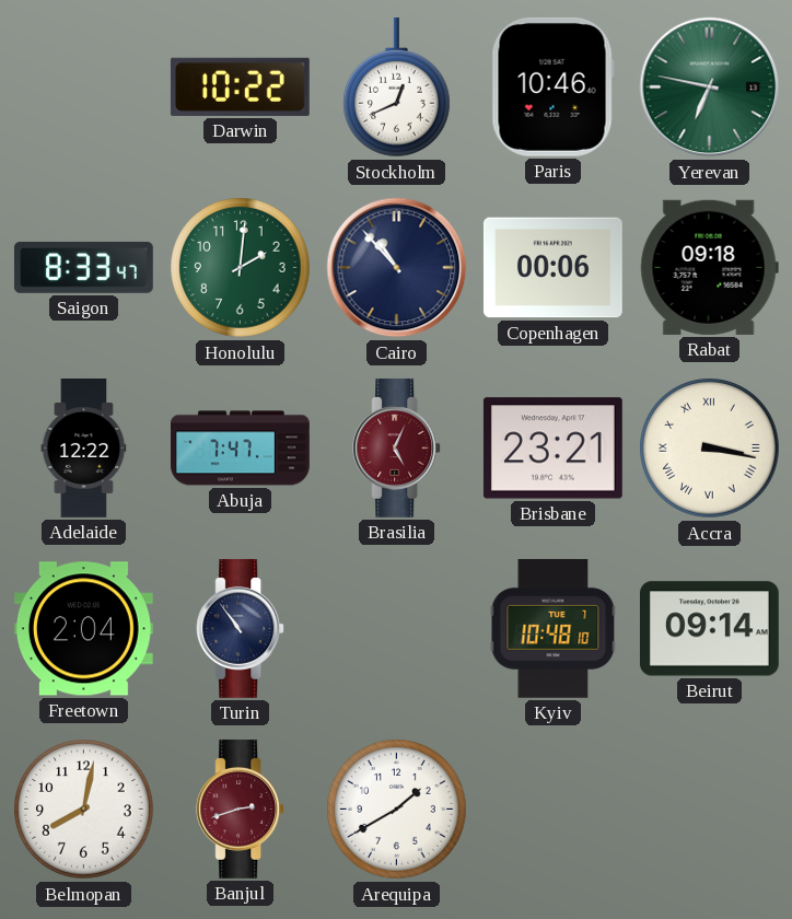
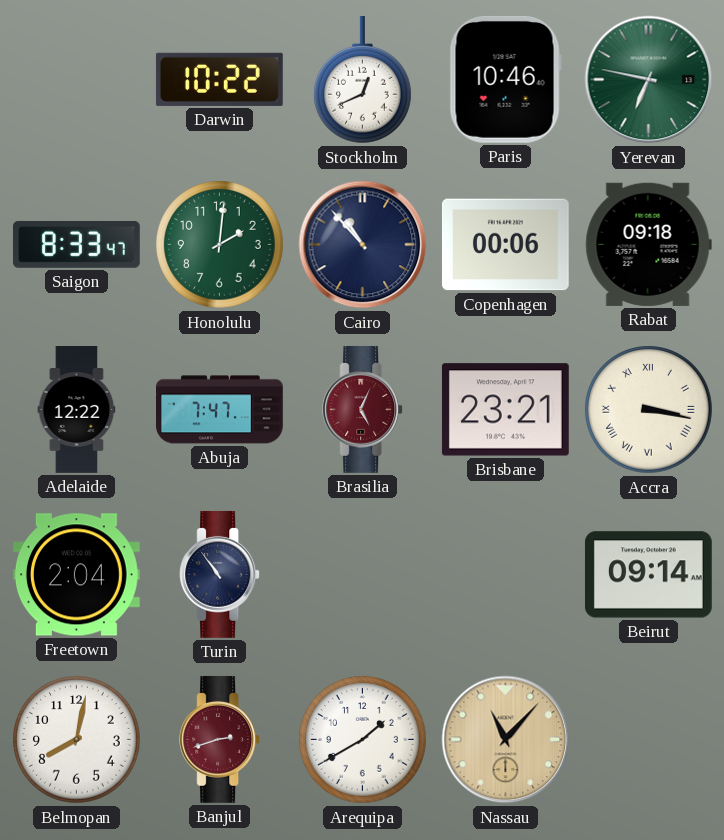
Kyiv: 10:48 -> none (554, 628)
Nassau: none -> 11:07 (506, 740)
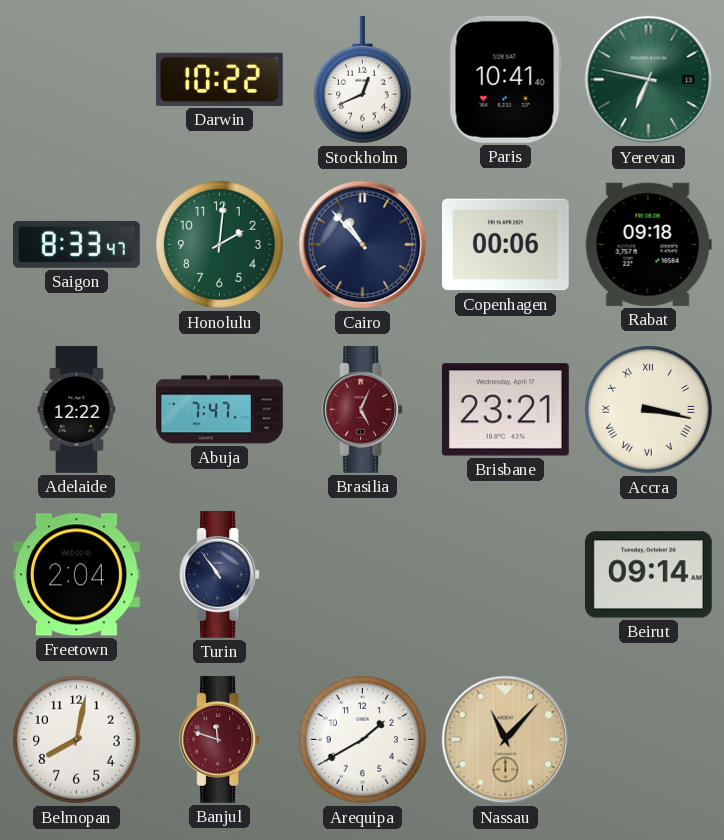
Paris: 10:46 -> 10:41 (505, 79)
Banjul: 2:42 -> 11:48 (220, 739)
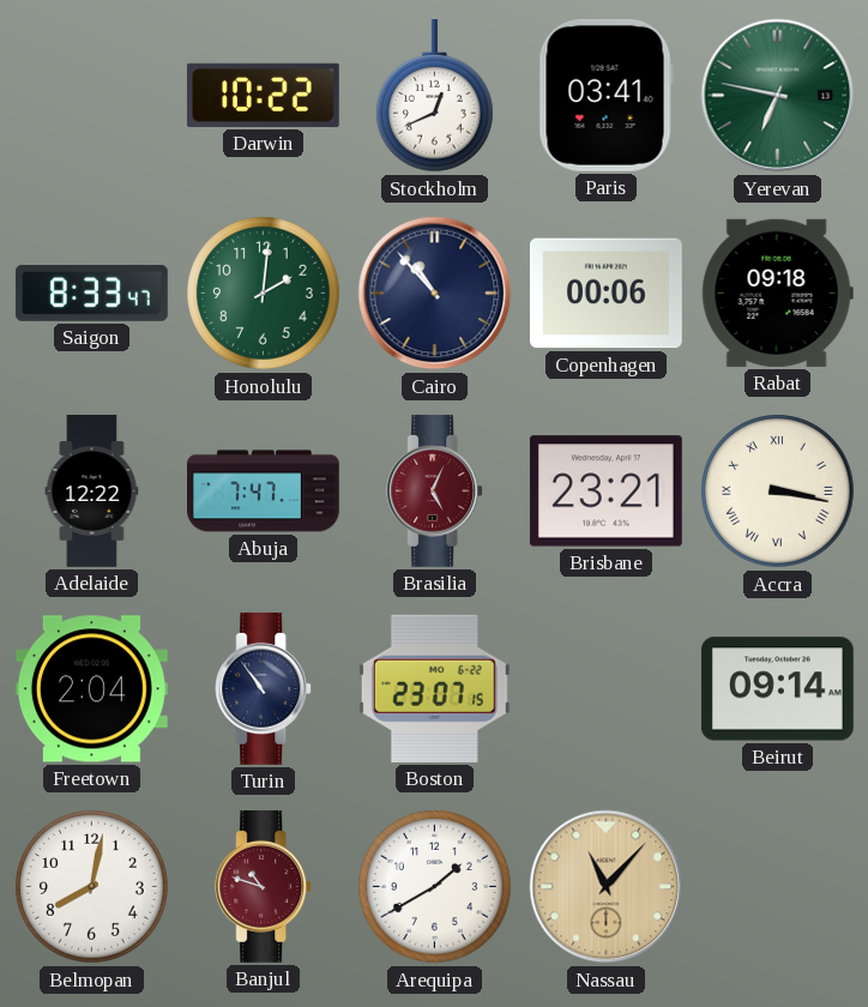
Paris: 10:41 -> 03:41 (605, 95)
Boston: none -> 23:07 (434, 688)
Banjul: 11:48 -> 10:48 (264, 886)
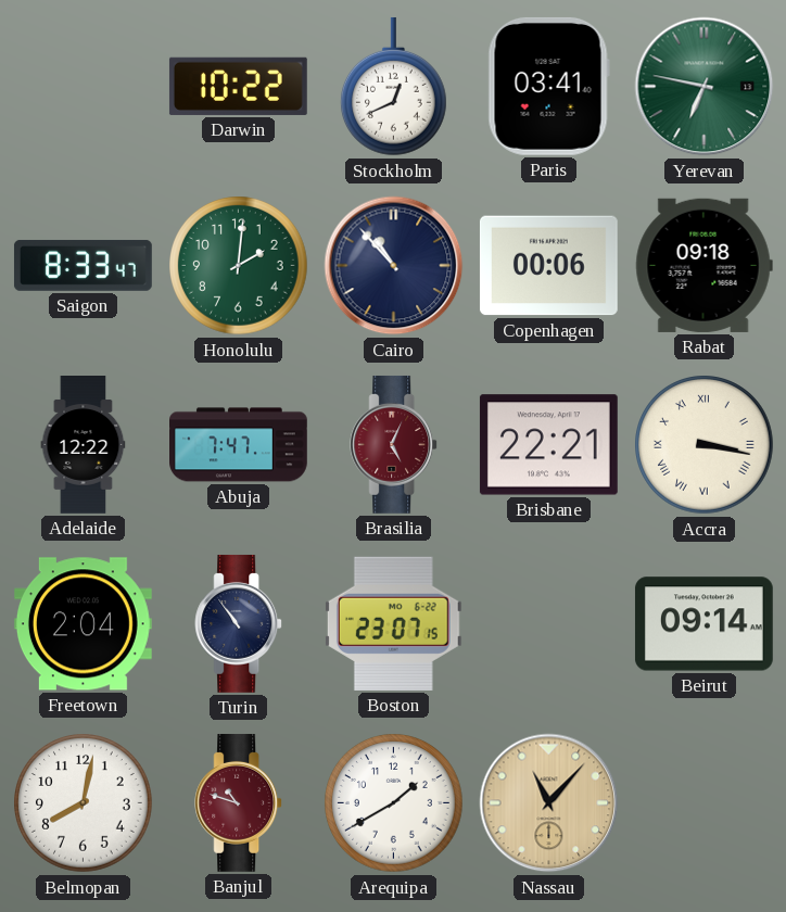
Brisbane: 23:21 -> 22:21 (548, 445)
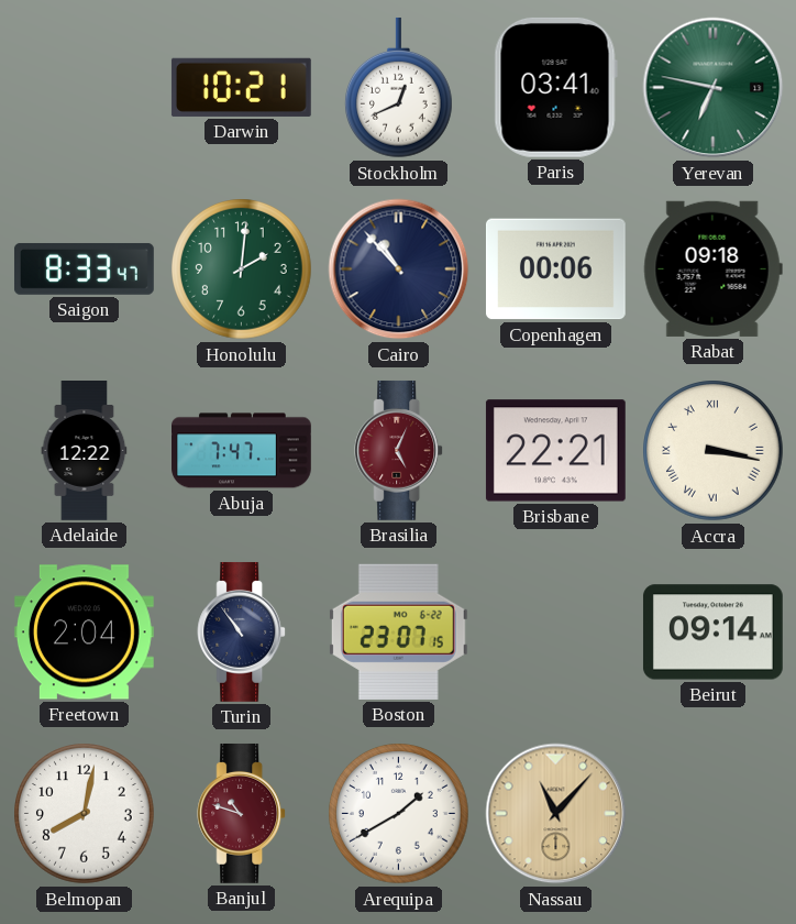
Darwin: 10:22 -> 10:21 (241, 87)
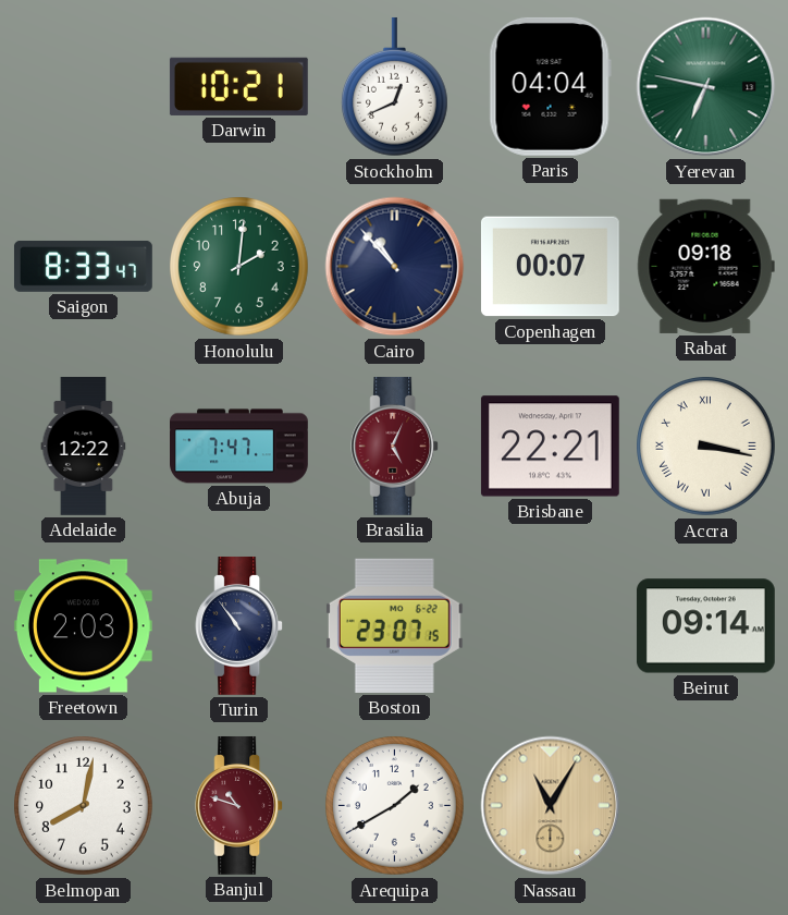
Paris: 03:41 -> 04:04 (550, 86)
Copenhagen: 00:06 -> 00:07 (550, 267)
Freetown: 2:04 -> 2:03 (83, 626)
Nassau: 11:07 -> 11:05 (551, 806)
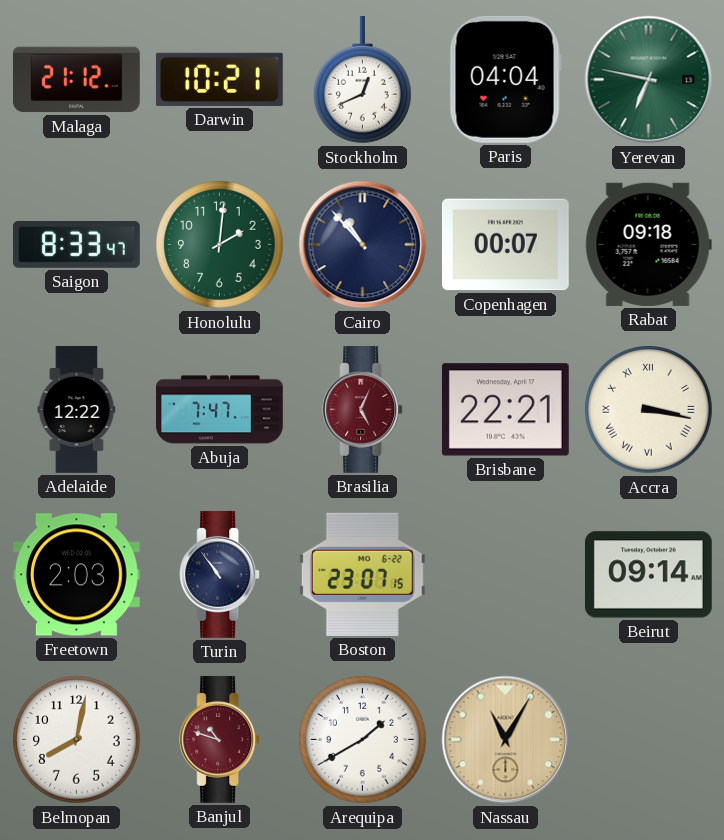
Malaga: none -> 21:12 (76, 80)
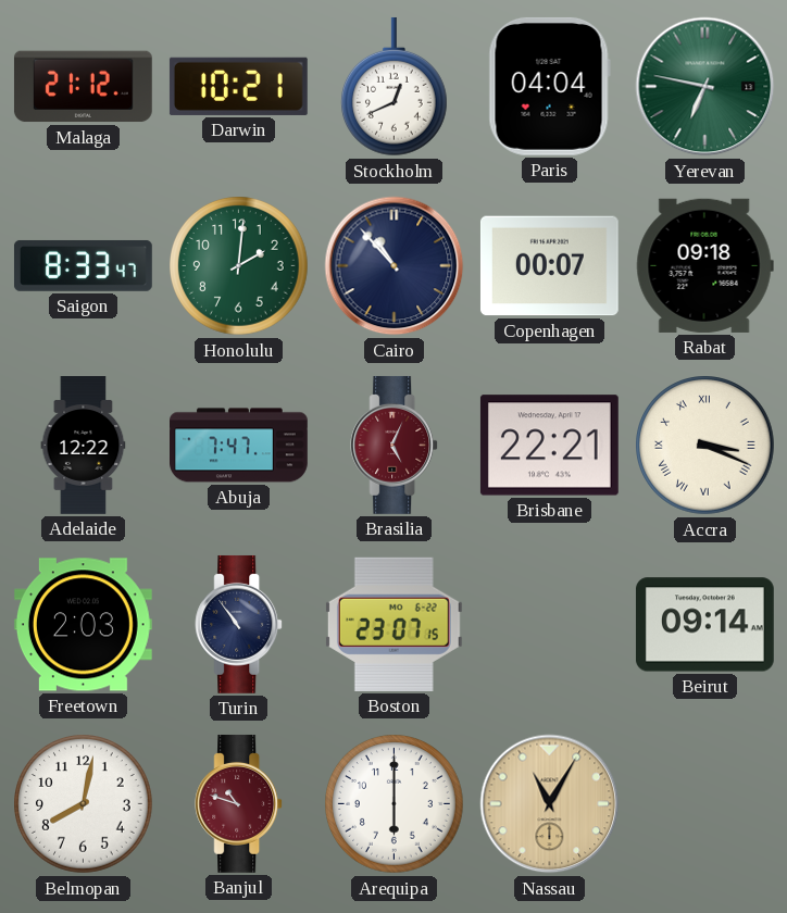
Accra: 3:17 -> 3:19 (705, 446)
Arequipa: 1:40 -> 6:00 (395, 804)
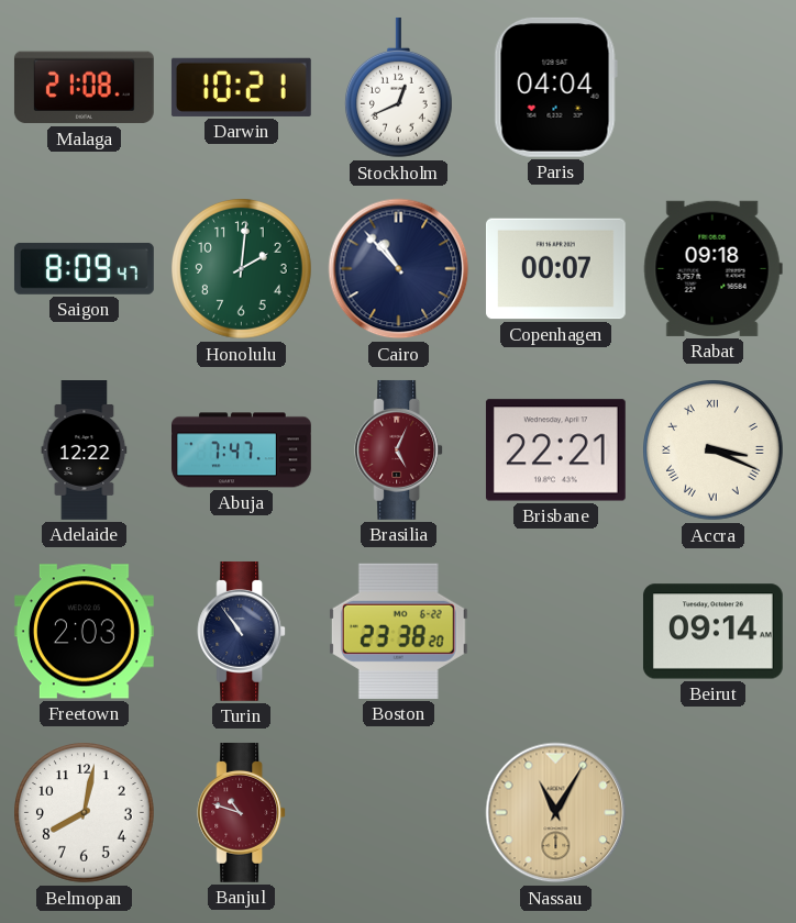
Malaga: 21:12 -> 21:08 (84, 88)
Yerevan: 6:47 -> none (705, 87)
Saigon: 8:33 -> 8:09 (84, 268)
Boston: 23:07 -> 23:38 (398, 631)
Arequipa: 6:00 -> none (395, 804)
